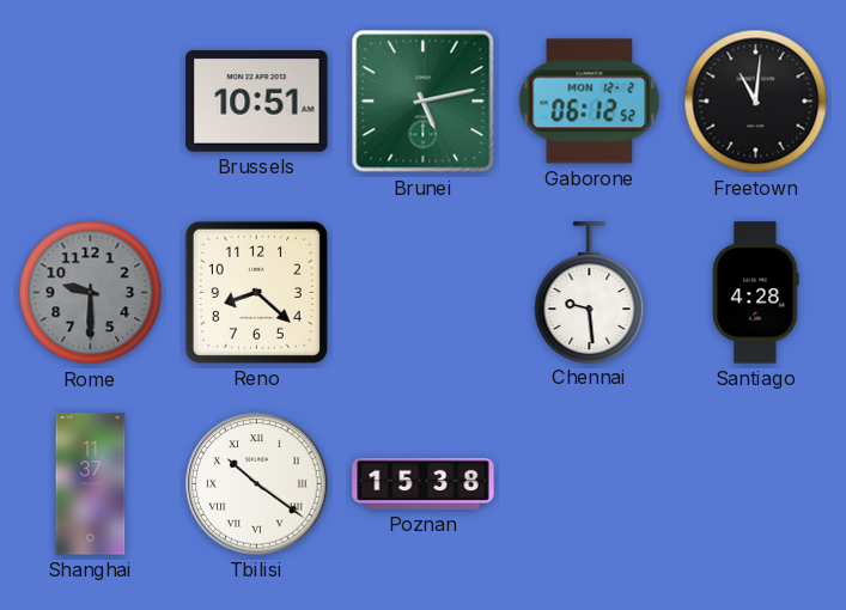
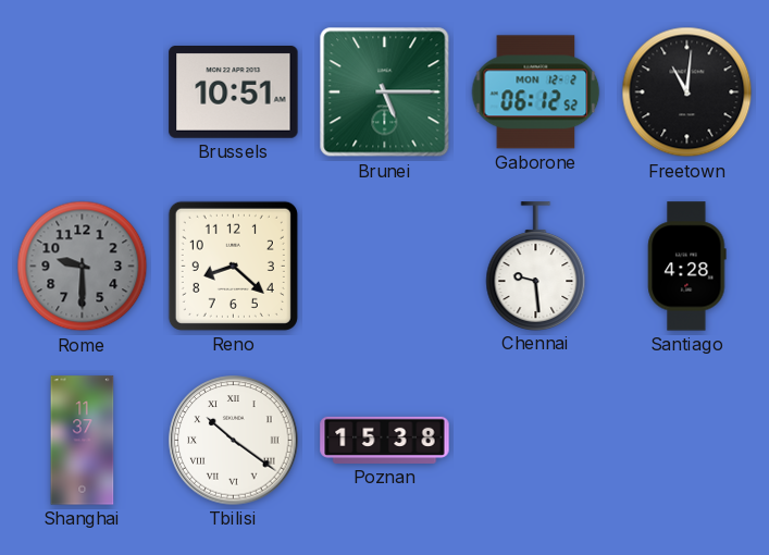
Brunei: 5:13 -> 5:15 (385, 92)
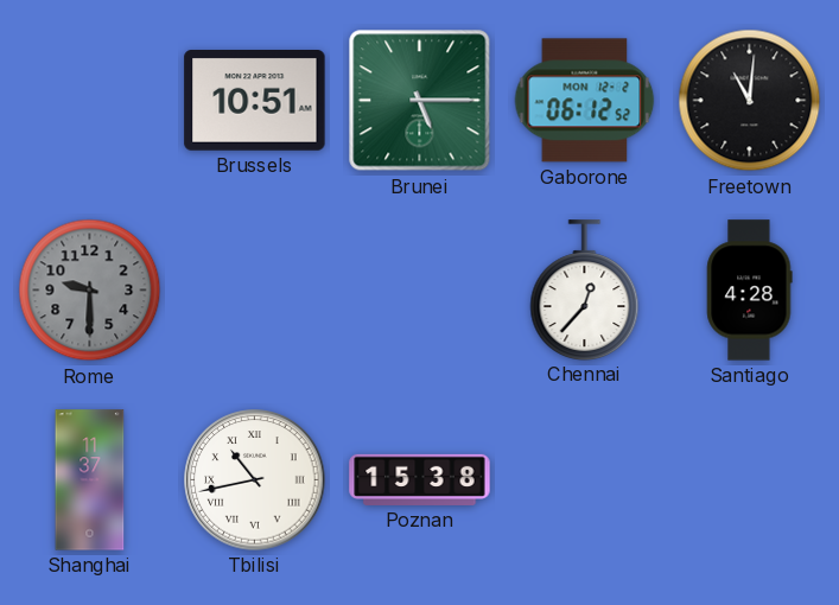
Reno: 8:22 -> none (233, 266)
Chennai: 9:29 -> 12:37 (585, 289)
Tbilisi: 10:21 -> 10:43 (255, 480)
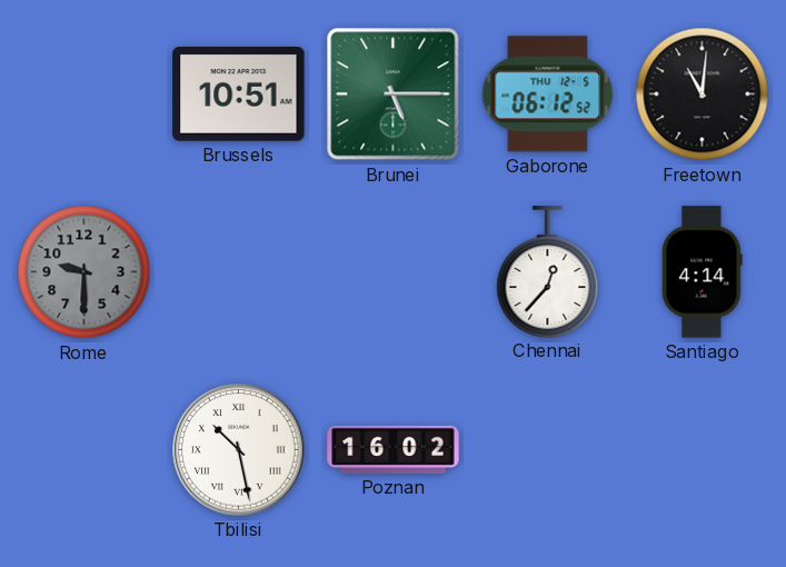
Gaborone date: MON 12-2 -> THU 12-5 (548, 94)
Santiago: 4:28 -> 4:14 (703, 272)
Shanghai: 11:37 -> none (90, 480)
Tbilisi: 10:43 -> 10:28 (239, 450)
Poznan: 15:38 -> 16:02 (394, 449)
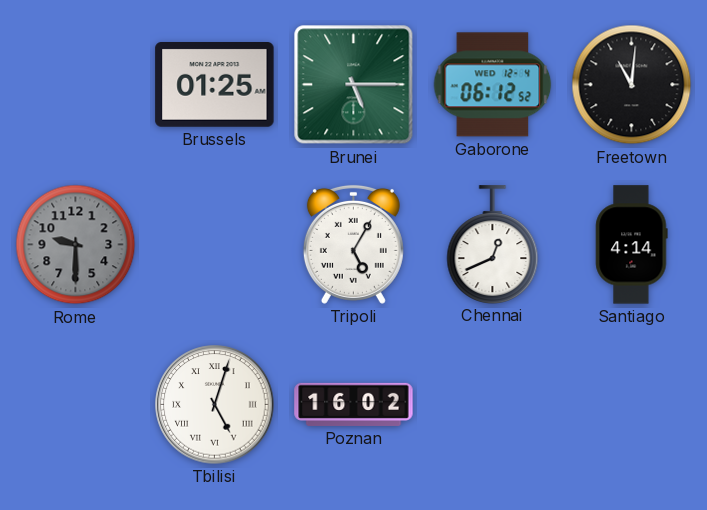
Brussels: 10:51 -> 01:25 (215, 85)
Gaborone date: THU 12-5 -> WED 12-4 (493, 85)
Tripoli: none -> 5:05 (353, 244)
Chennai: 12:37 -> 12:41 (493, 244)
Tbilisi: 10:28 -> 5:03 (215, 405)
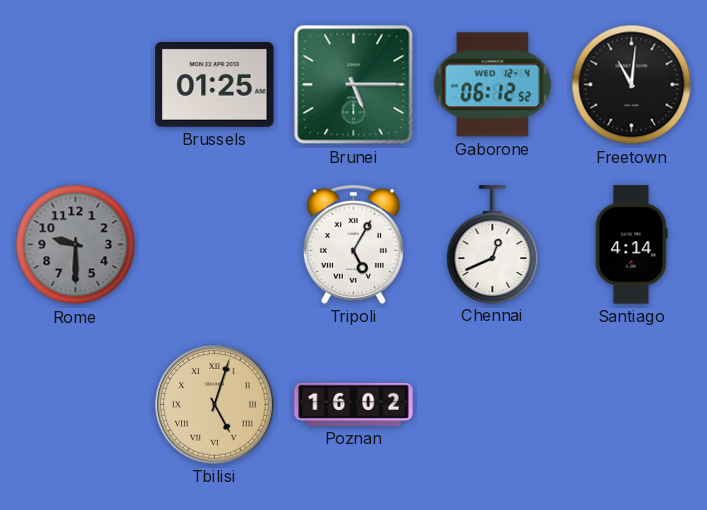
Tbilisi dial: white -> champagne (215, 405)
